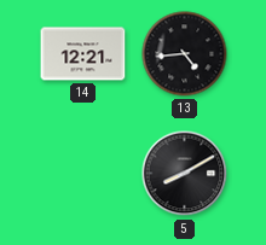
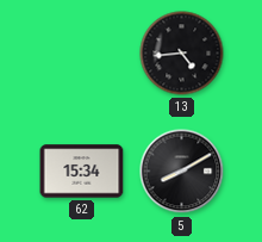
14: 12:21 -> none (83, 54)
62: none -> 15:34 (82, 172)
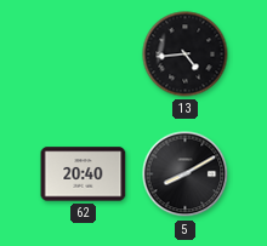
62: 15:34 -> 20:40 (84, 175)
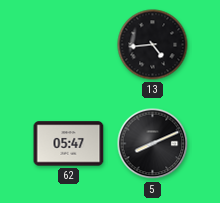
62: 20:40 -> 05:47 (69, 144)
5: 8:10 -> 8:11 (153, 144)
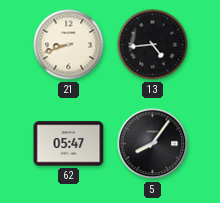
21: none -> 8:42 (69, 45)
5: 8:11 -> 8:06 (153, 144)
